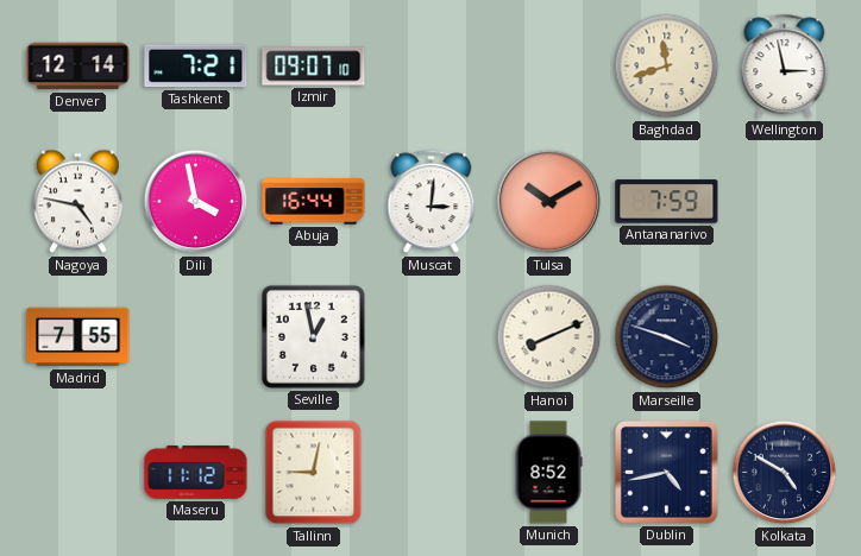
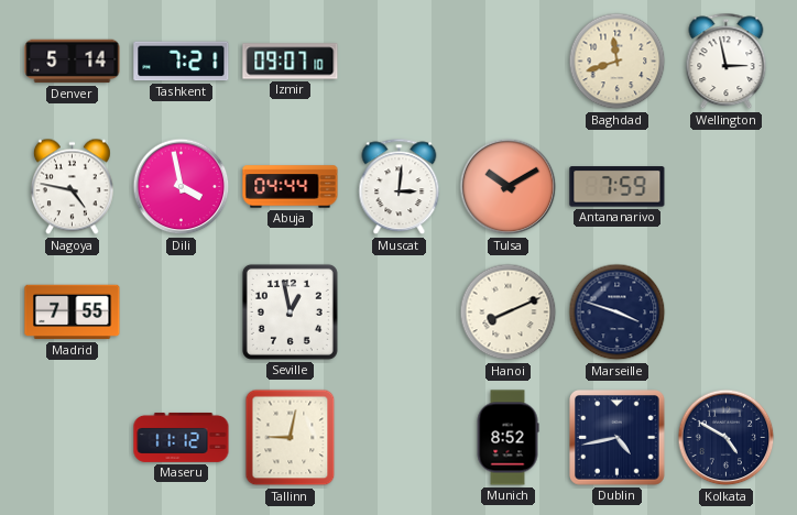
Denver: 12:14 -> 5:14 (73, 62)
Abuja: 16:44 -> 04:44 (291, 187)
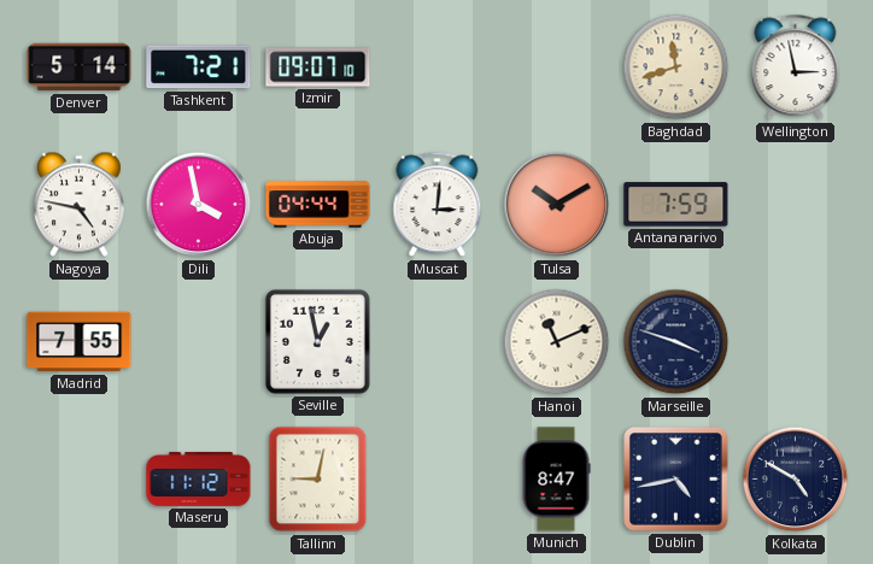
Hanoi: 8:11 -> 11:11 (557, 342)
Munich: 8:52 -> 8:47 (556, 480)
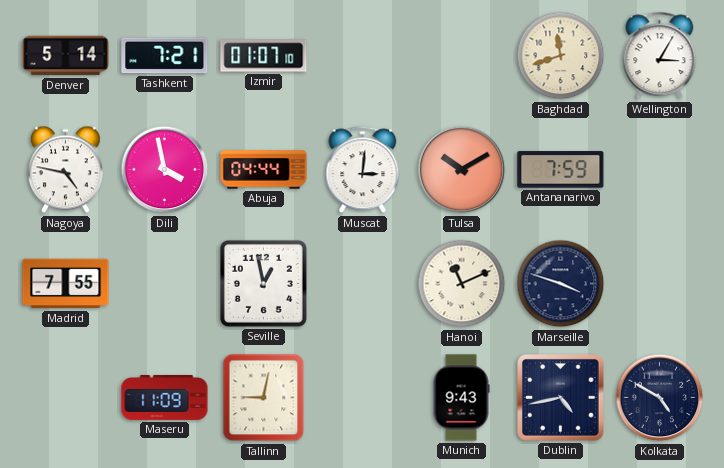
Izmir: 09:07 -> 01:07 (264, 56)
Wellington: 2:58 -> 3:05 (660, 56)
Maseru: 11:12 -> 11:09 (165, 397)
Munich: 8:47 -> 9:43 (461, 398)
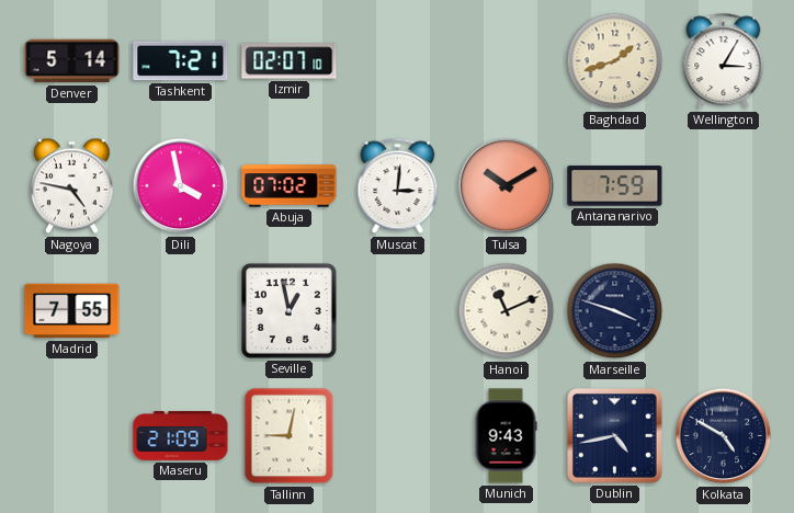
Izmir: 01:07 -> 02:07 (290, 61)
Baghdad: 11:42 -> 1:42 (615, 61)
Abuja: 04:44 -> 07:02 (290, 186)
Maseru: 11:09 -> 21:09 (181, 435)
